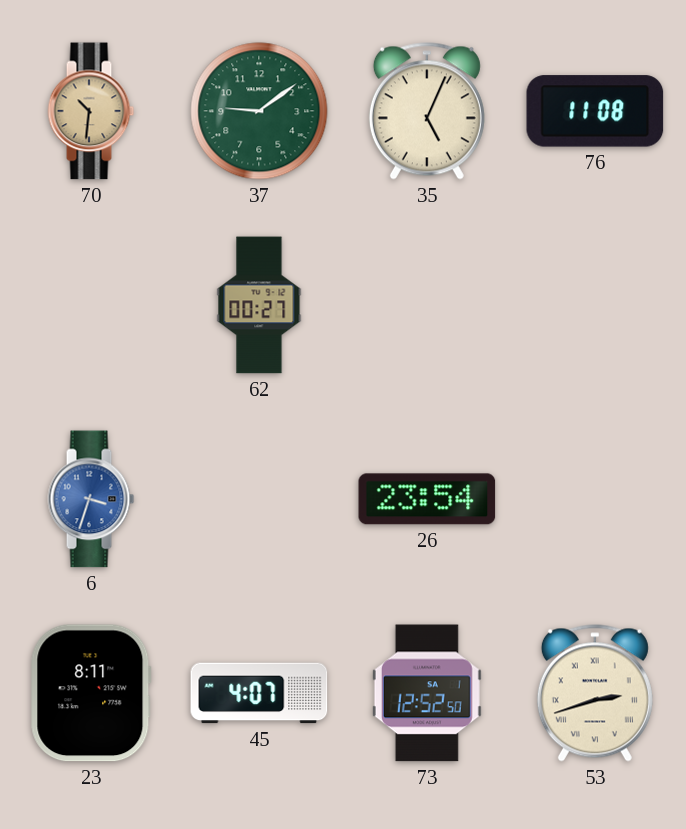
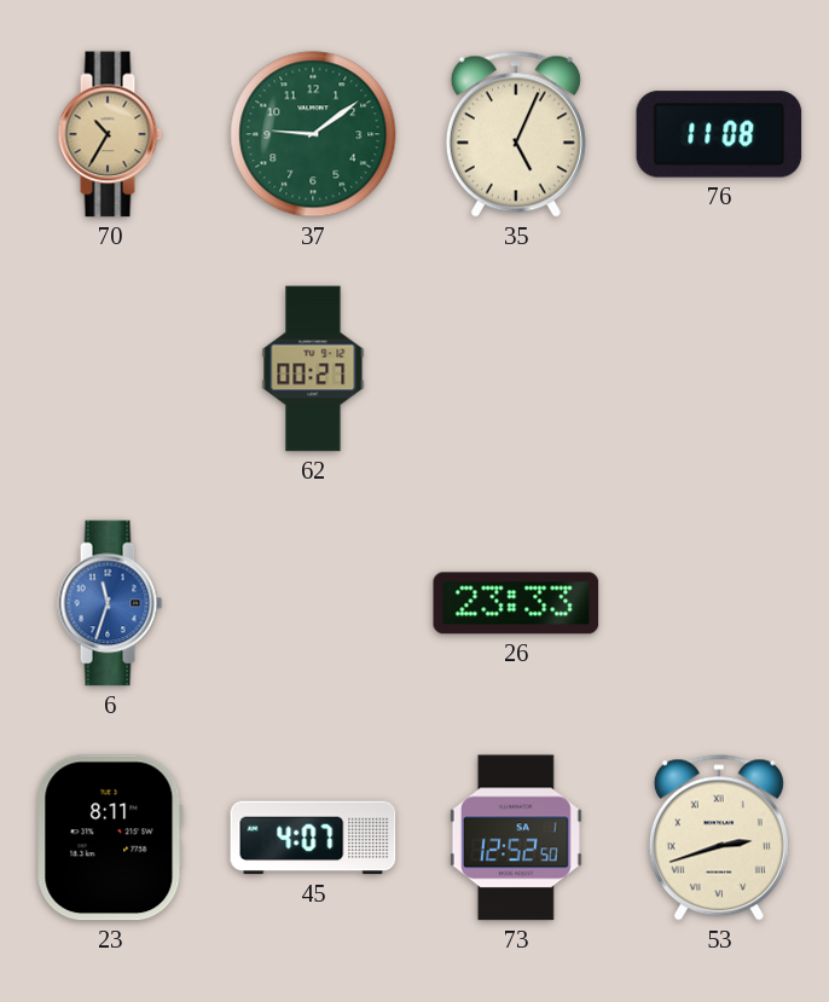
70: 10:31 -> 10:35 (110, 134)
6: 3:33 -> 11:33 (110, 603)
26: 23:54 -> 23:33 (516, 603)
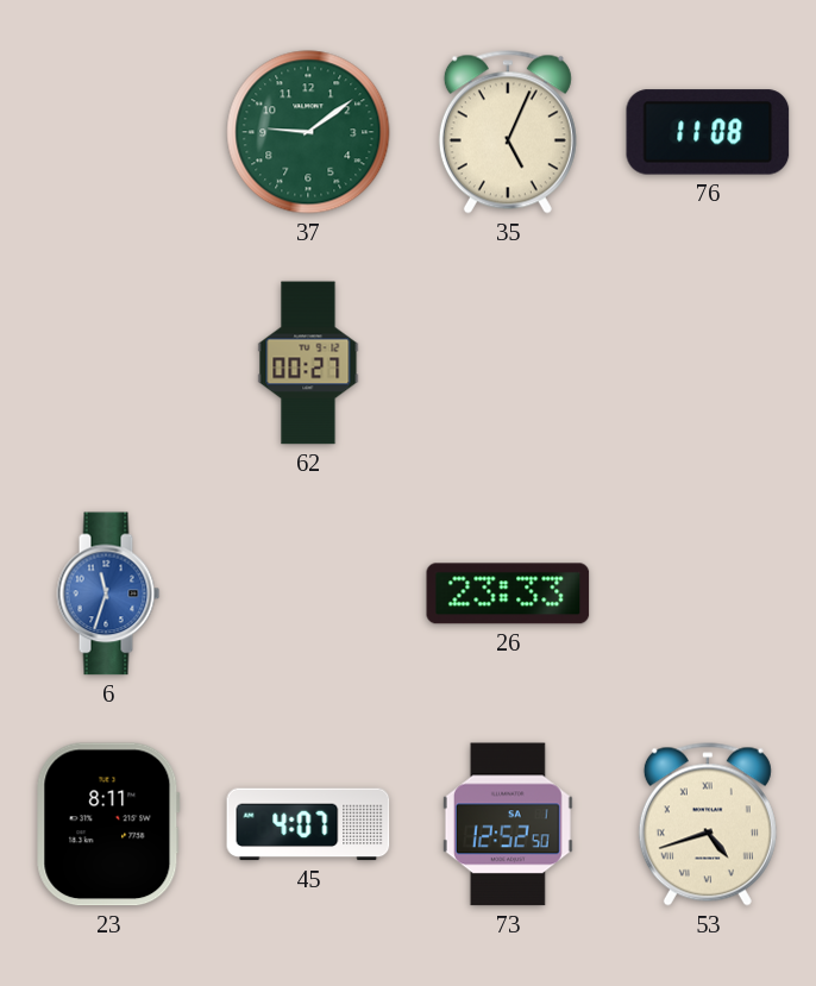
70: 10:35 -> none (110, 134)
53: 2:42 -> 4:42 (708, 824)
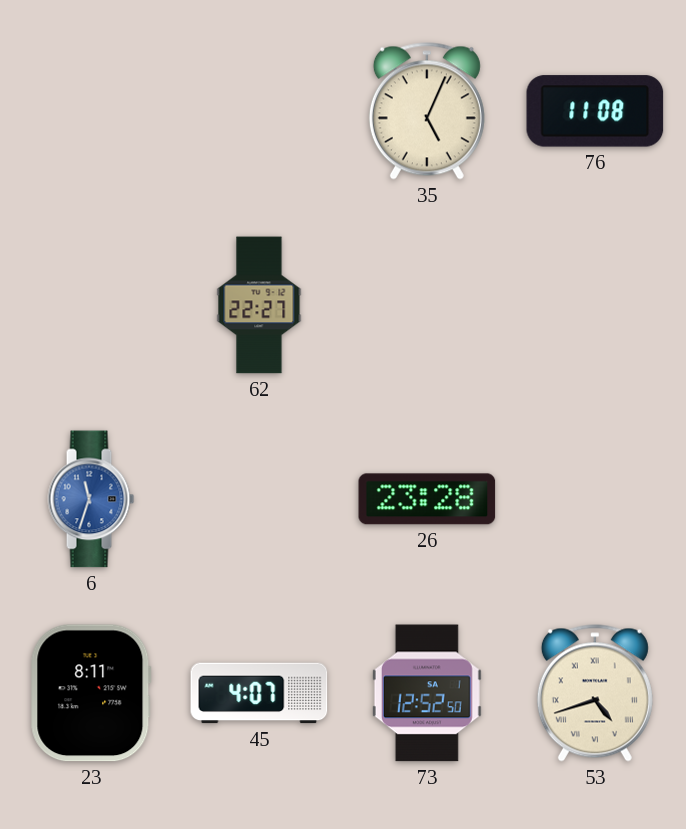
37: 9:09 -> none (308, 132)
62: 00:27 -> 22:27 (259, 305)
26: 23:33 -> 23:28 (427, 499)
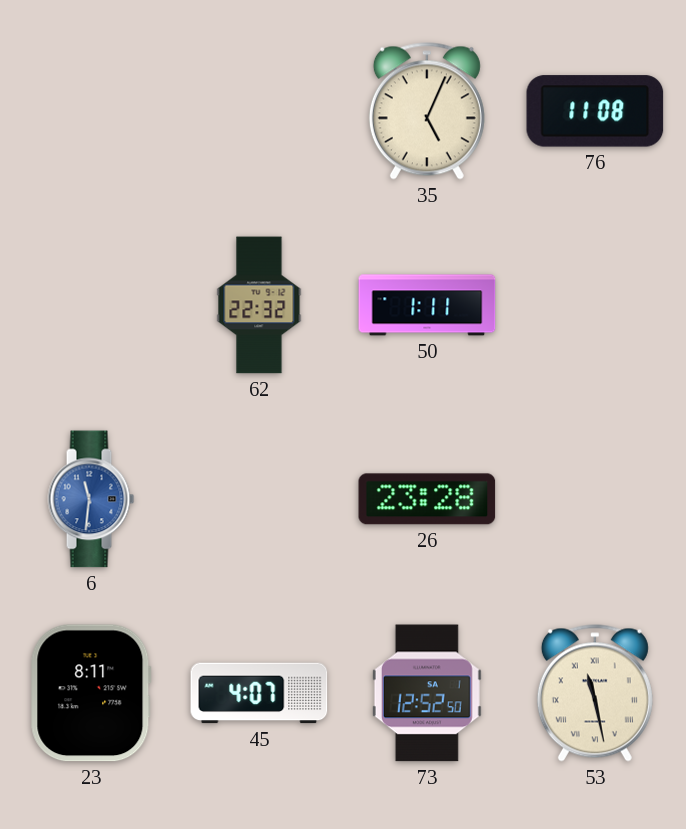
62: 22:27 -> 22:32 (259, 305)
50: none -> 1:11 (427, 305)
6: 11:33 -> 11:31 (91, 499)
53: 4:42 -> 11:28 (595, 693)
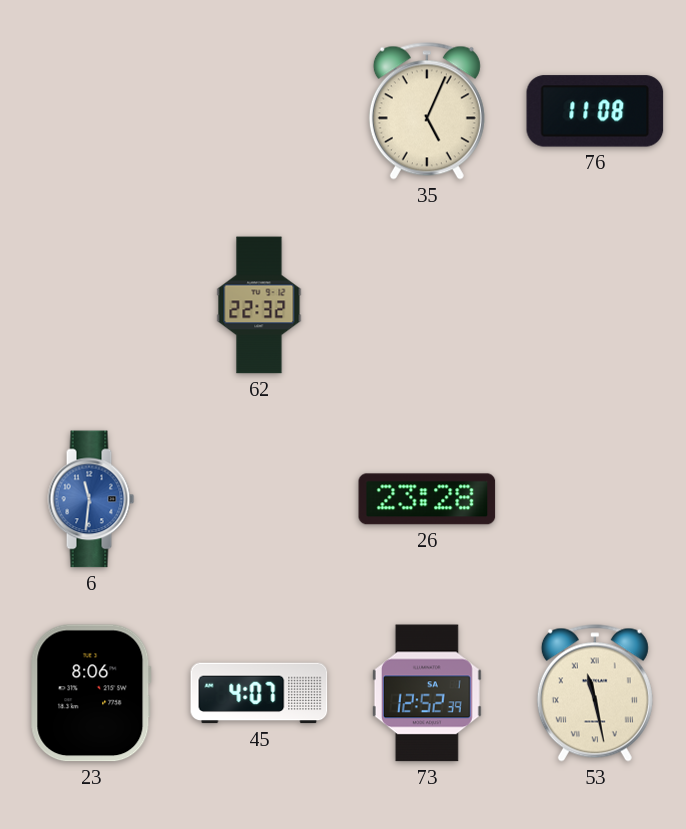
50: 1:11 -> none (427, 305)
23: 8:11 -> 8:06 (91, 693)
73: 12:52:50 -> 12:52:39 (427, 693)
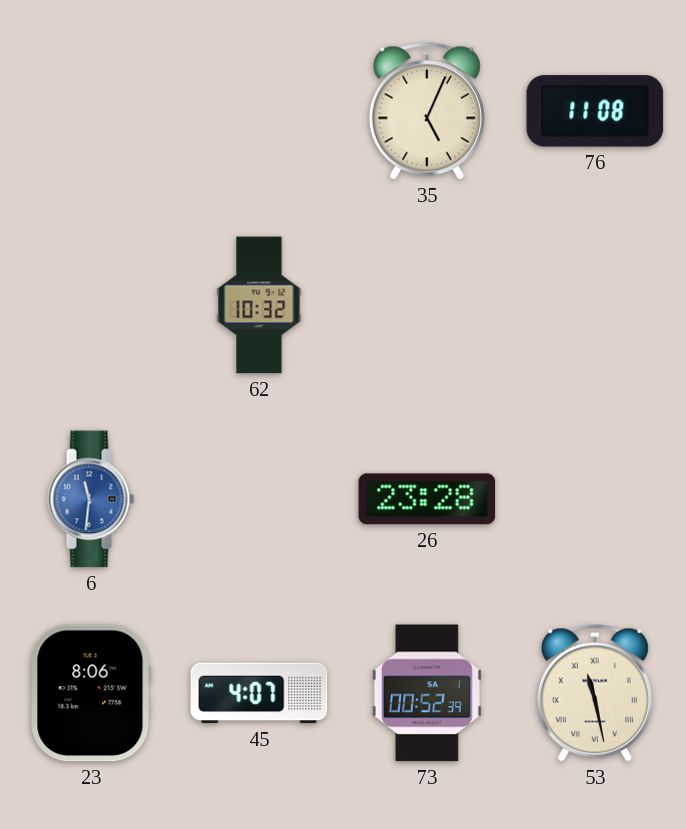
62: 22:32 -> 10:32 (259, 305)
73: 12:52 -> 00:52 (427, 693)
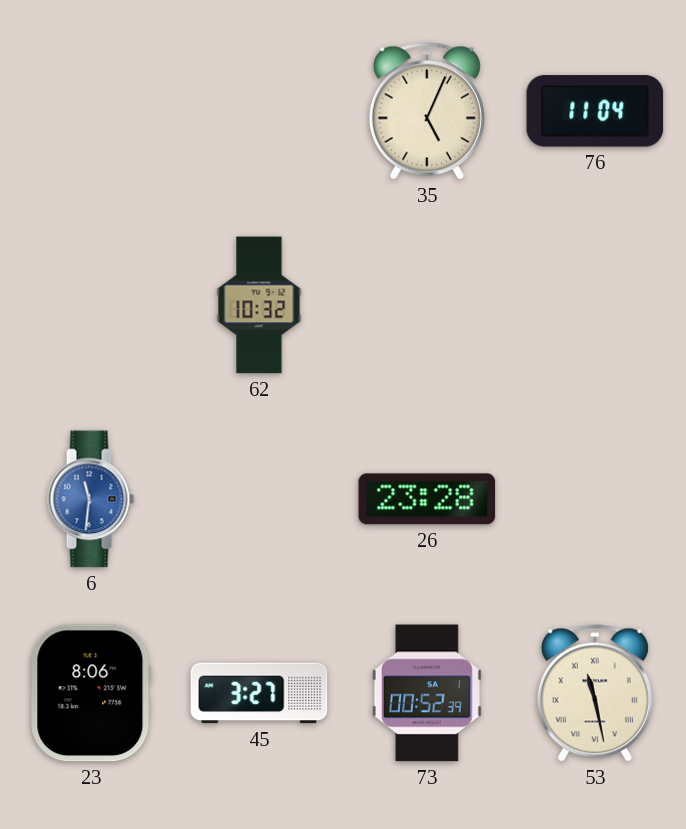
76: 11:08 -> 11:04 (595, 111)
45: 4:07 -> 3:27 (259, 693)
